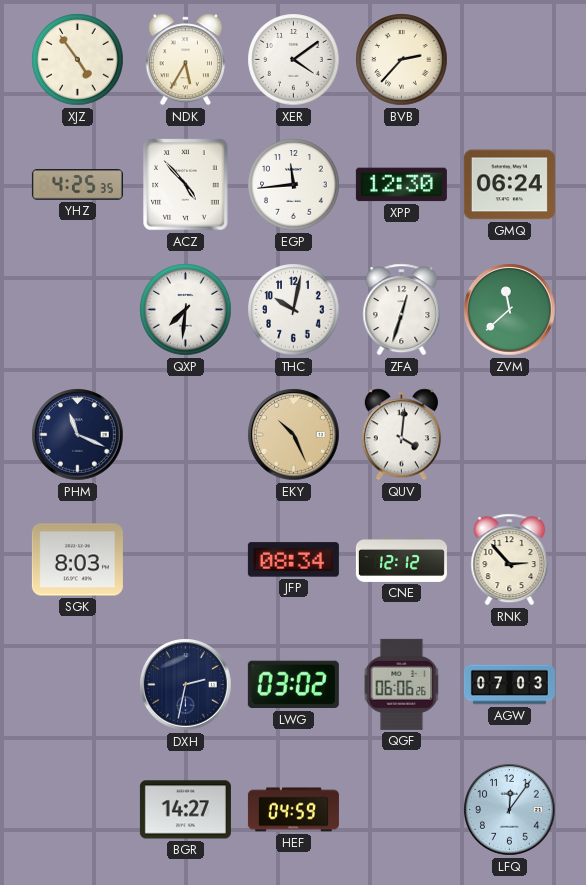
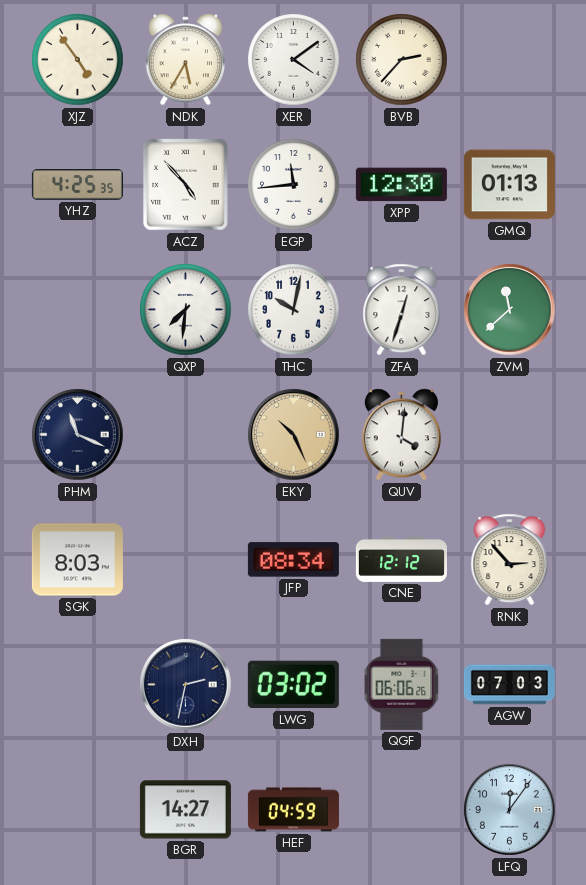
GMQ: 06:24 -> 01:13 (509, 185)
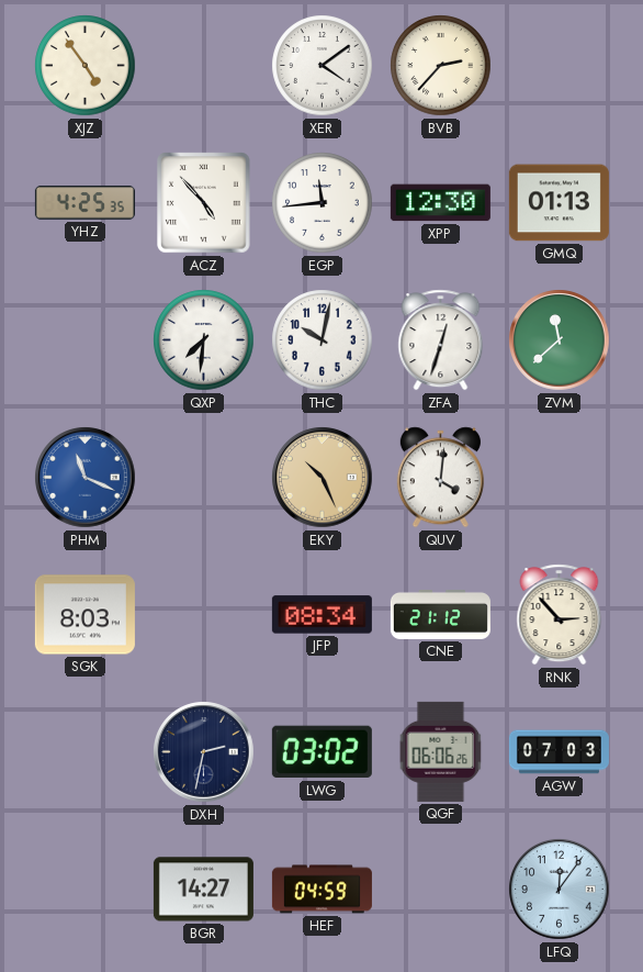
NDK: 5:35 -> none (185, 60)
PHM dial: navy -> blue (86, 478)
CNE: 12:12 -> 21:12 (440, 614)
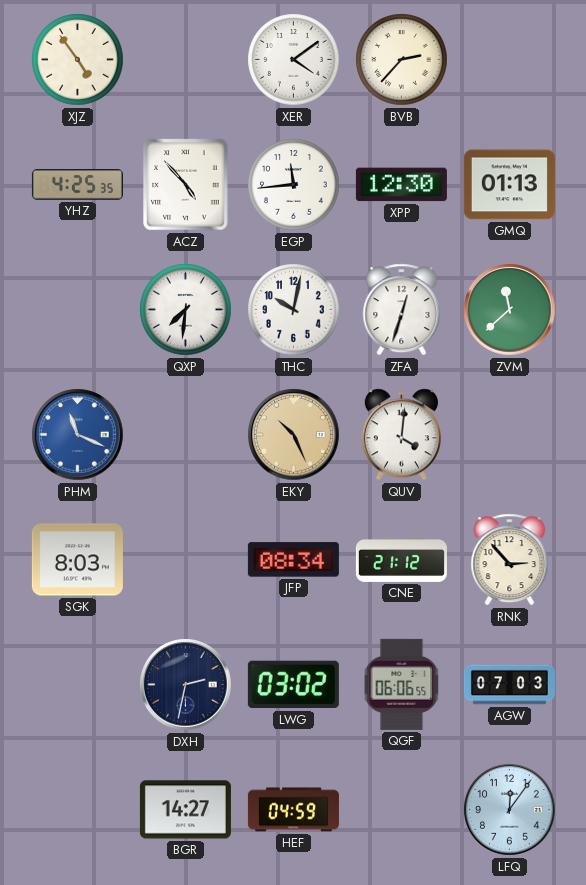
QGF: 06:06:26 -> 06:06:55 (402, 684)
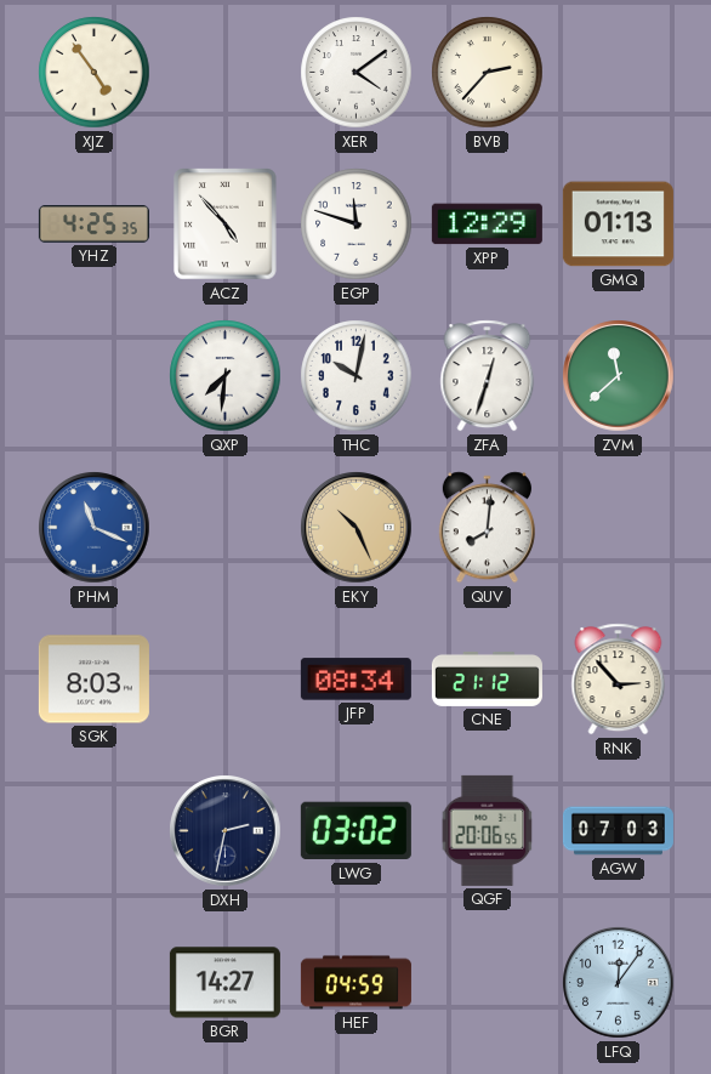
EGP: 11:44 -> 11:48 (357, 225)
XPP: 12:30 -> 12:29 (487, 225)
QUV: 4:01 -> 8:01 (487, 528)
QGF: 06:06 -> 20:06 (488, 830)
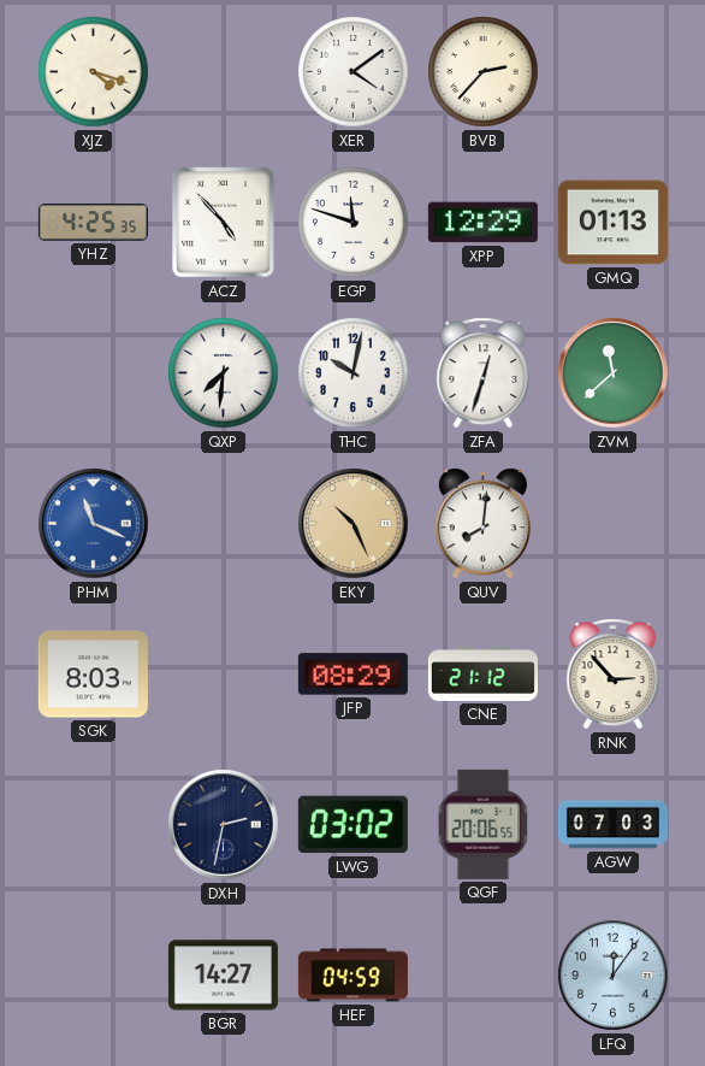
XJZ: 4:54 -> 4:18 (94, 72)
JFP: 08:34 -> 08:29 (352, 675)
